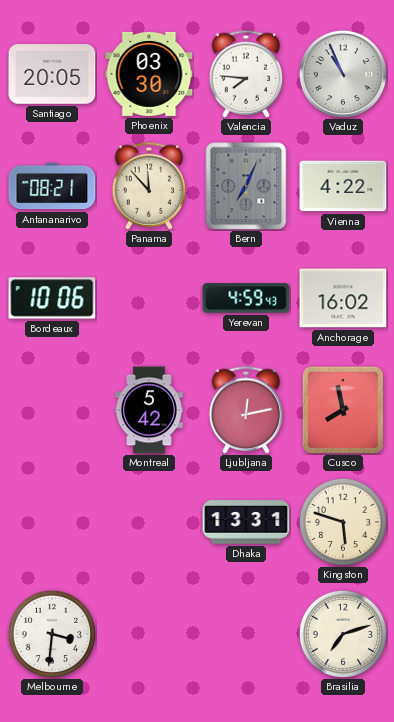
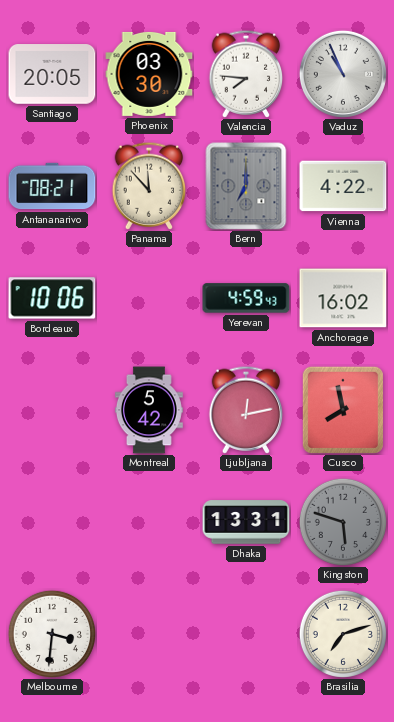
Bern: 7:04 -> 7:00 (246, 186)
Kingston dial: cream -> grey (343, 522)
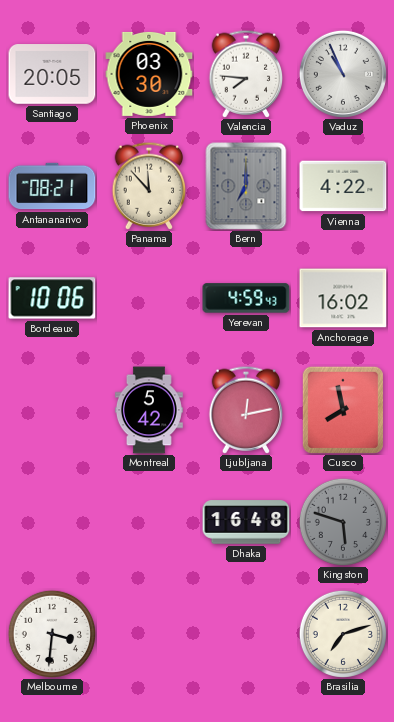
Dhaka: 13:31 -> 16:48 (246, 522)
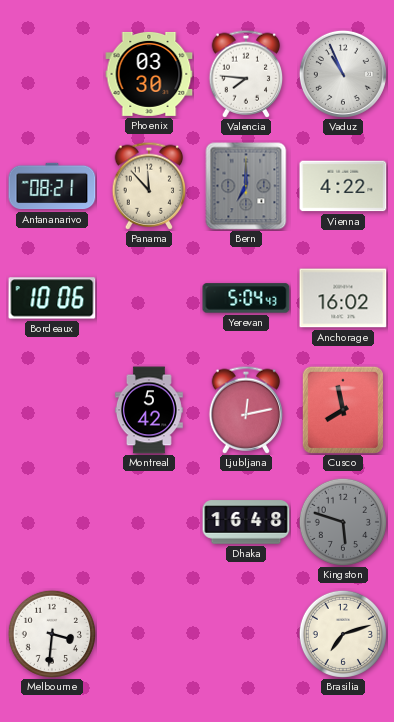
Santiago: 20:05 -> none (52, 74)
Yerevan: 4:59 -> 5:04 (246, 298)
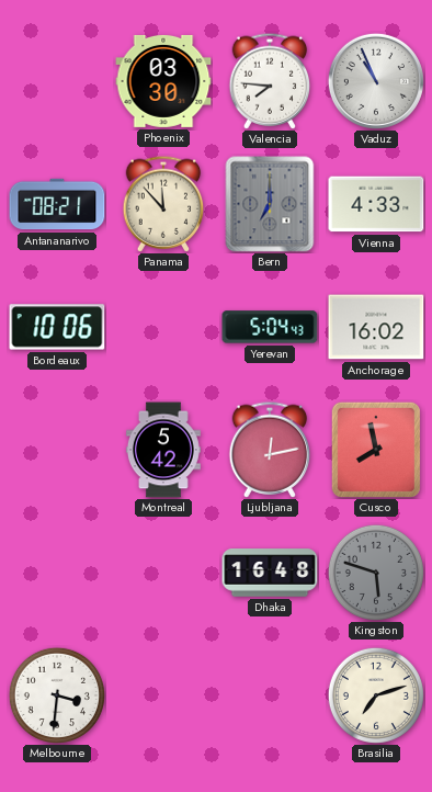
Vienna: 4:22 -> 4:33 (376, 204)
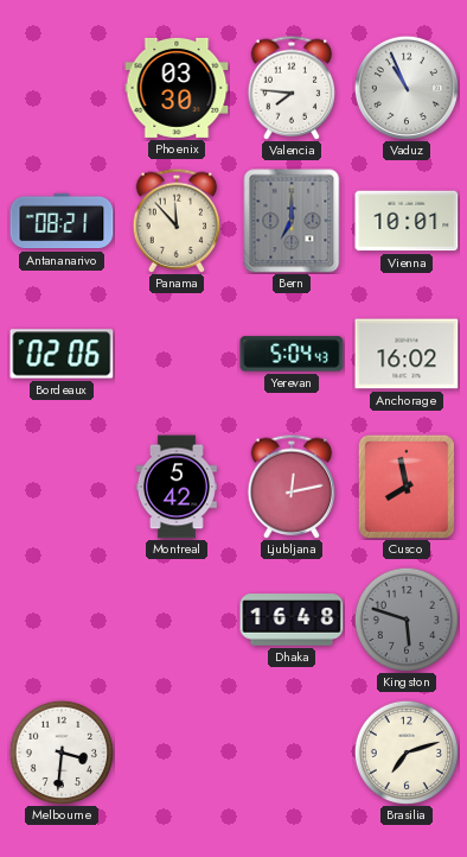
Vienna: 4:33 -> 10:01 (407, 221)
Bordeaux: 10:06 -> 02:06 (62, 354)
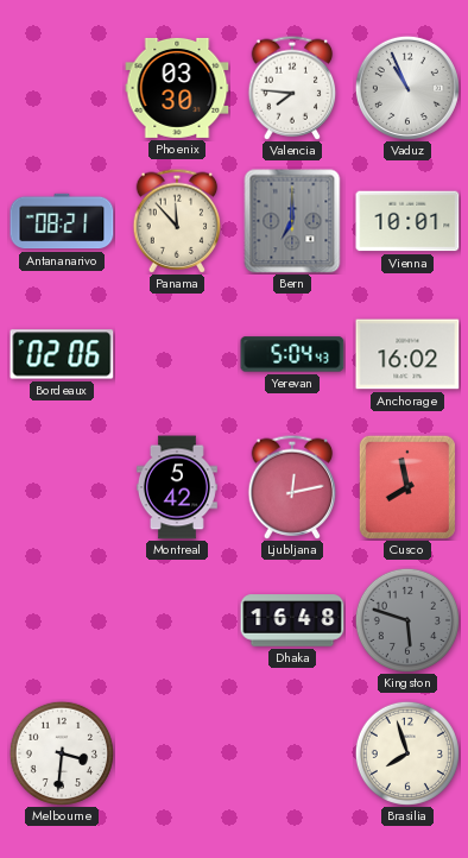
Brasilia: 7:12 -> 7:57 (407, 753)
